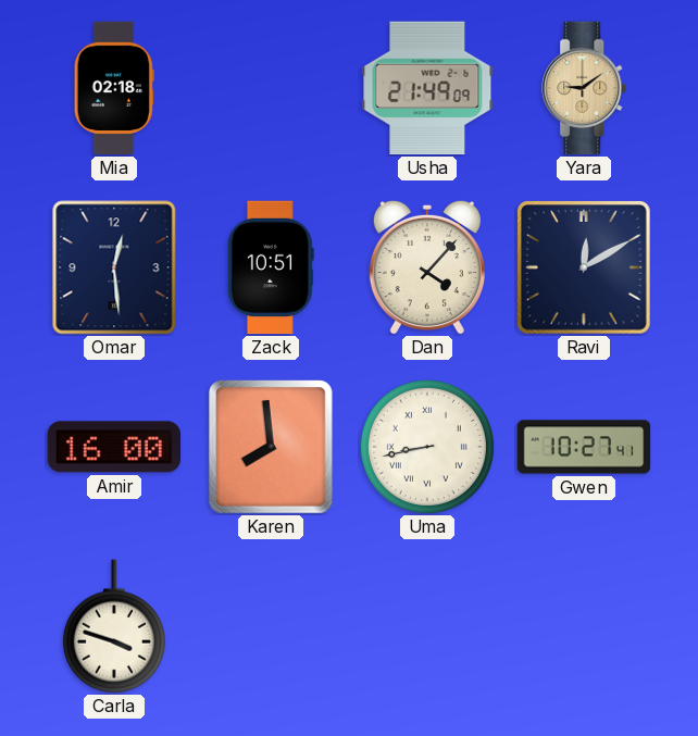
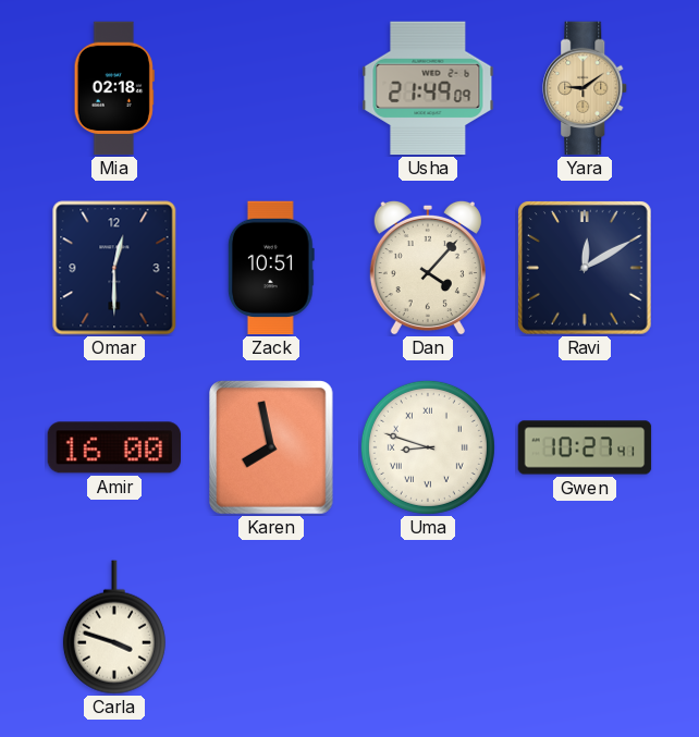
Omar: 12:29 -> 12:30 (114, 268)
Karen: 7:59 -> 7:58 (271, 447)
Uma: 8:43 -> 8:48 (428, 447)
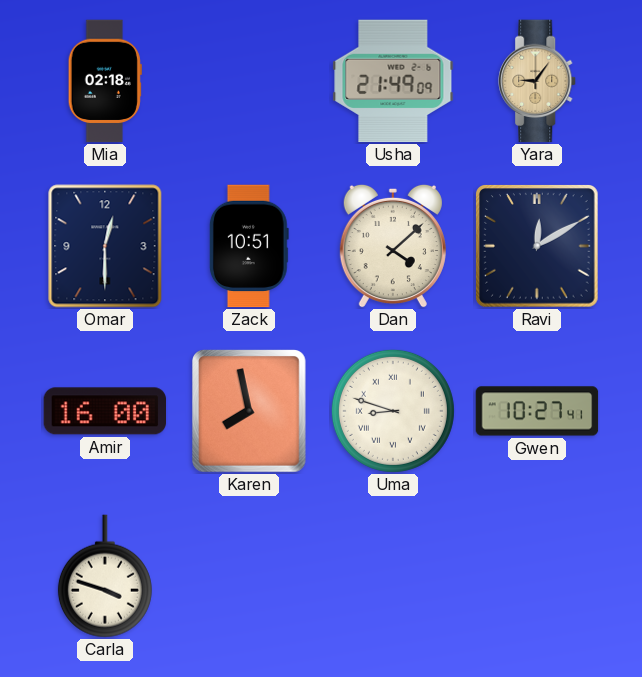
Yara: 9:09 -> 9:06 (538, 81)
Dan: 4:07 -> 4:08 (393, 246)
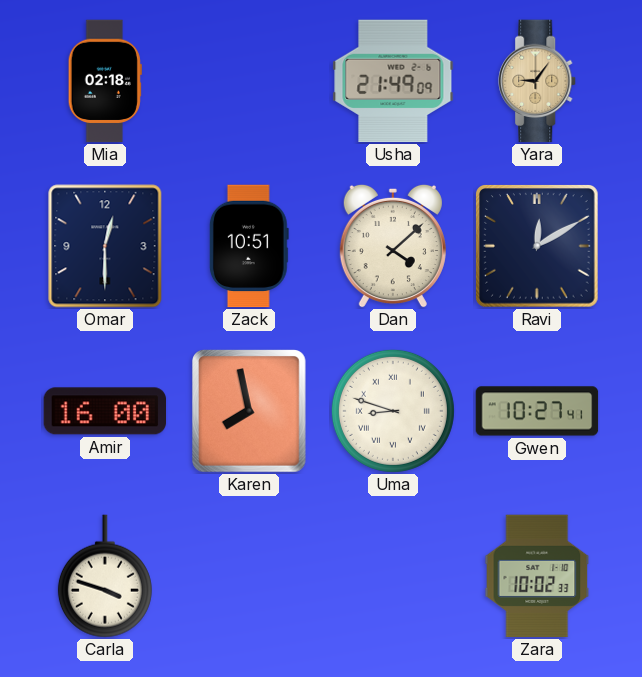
Zara: none -> 10:02 (537, 576)
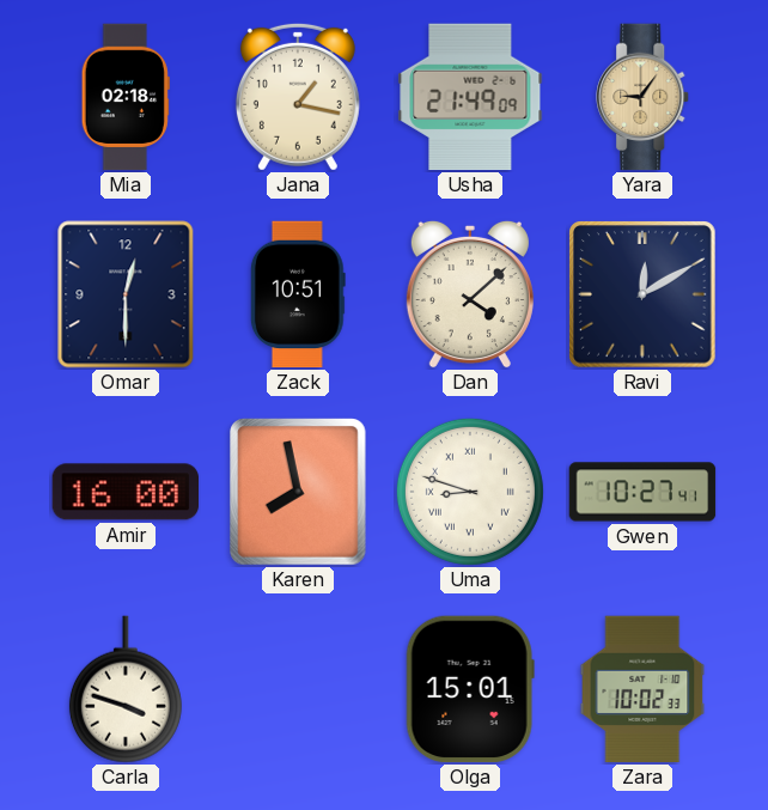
Jana: none -> 1:17 (298, 97)
Olga: none -> 15:01 (470, 689)
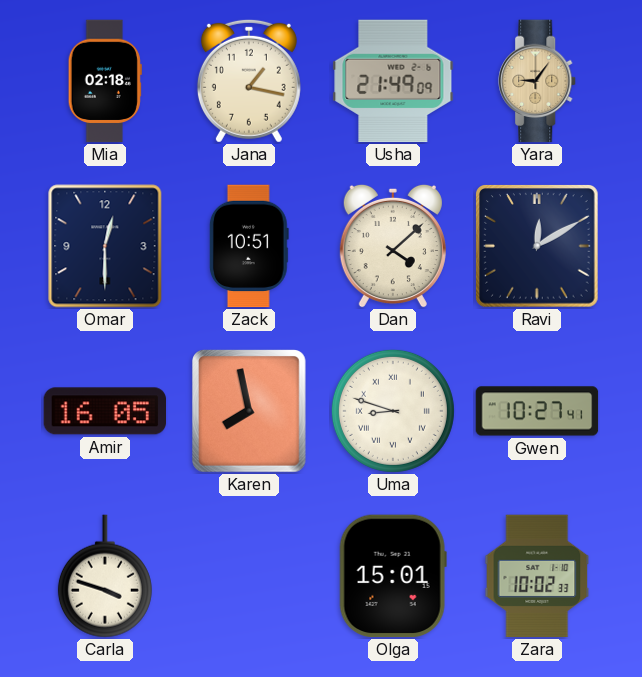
Amir: 16:00 -> 16:05 (105, 411)
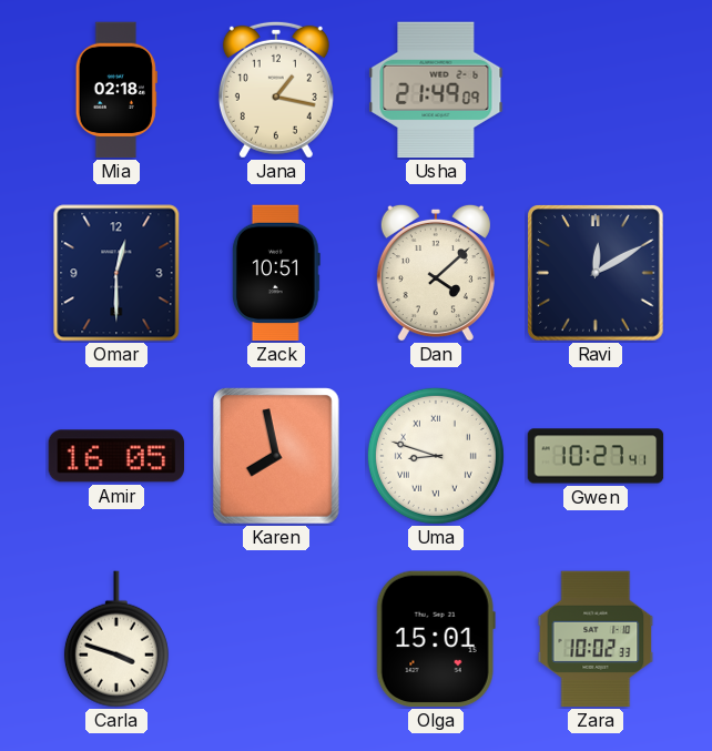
Yara: 9:06 -> none (538, 81)
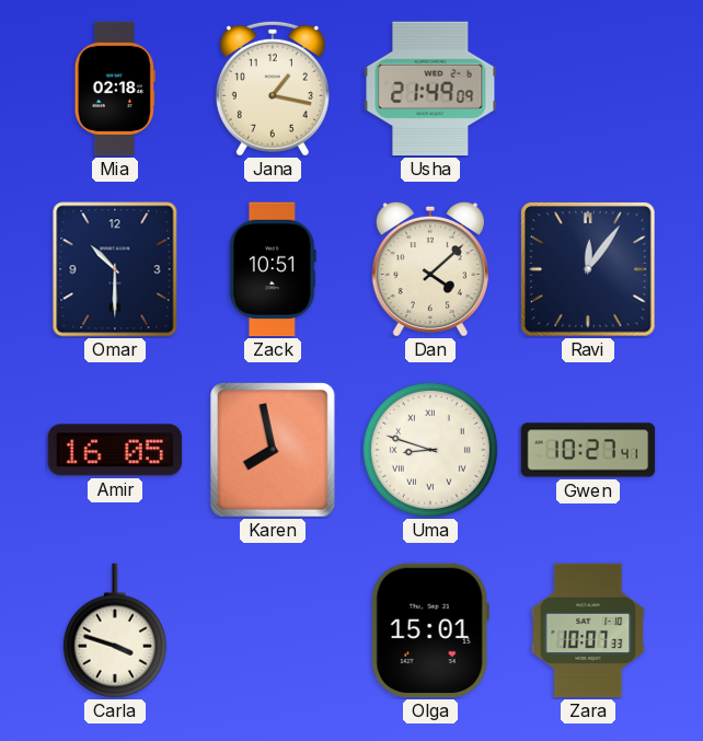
Omar: 12:30 -> 10:30 (115, 269)
Ravi: 12:10 -> 12:06 (588, 269)
Zara: 10:02 -> 10:07 (588, 630)
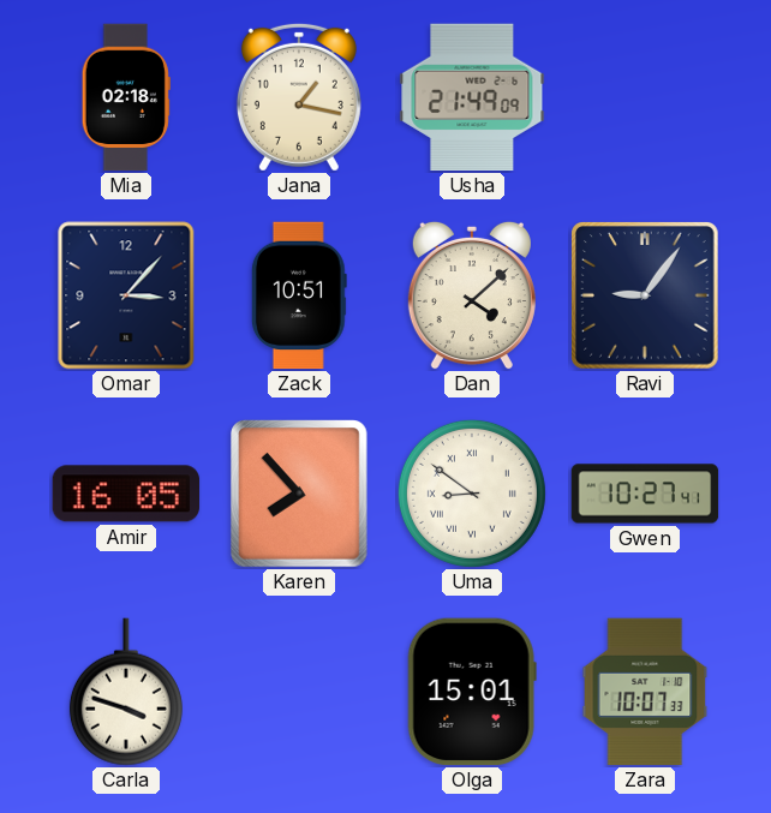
Omar: 10:30 -> 3:07 (126, 295)
Ravi: 12:06 -> 9:06 (645, 295)
Karen: 7:58 -> 7:53 (299, 494)
Uma: 8:48 -> 8:51 (472, 494)
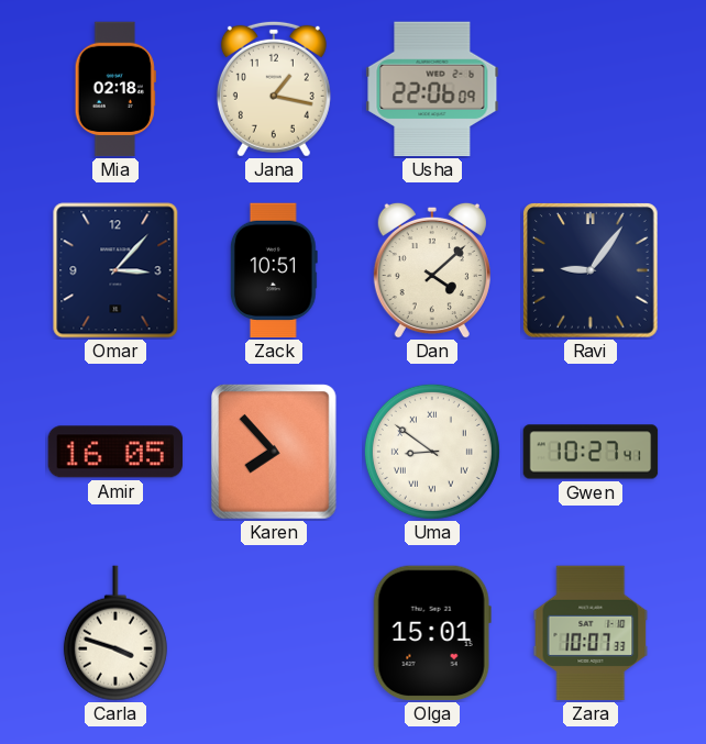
Usha: 21:49 -> 22:06 (432, 89)
